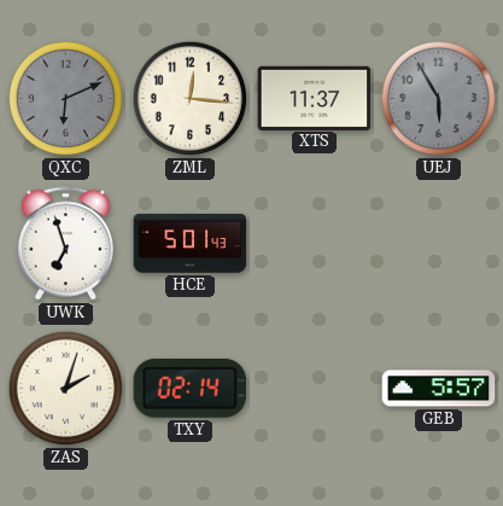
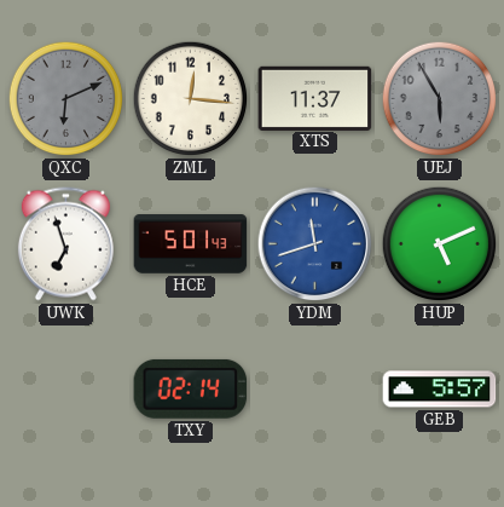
YDM: none -> 11:42 (315, 244)
HUP: none -> 5:11 (440, 244)
ZAS: 2:03 -> none (66, 389)
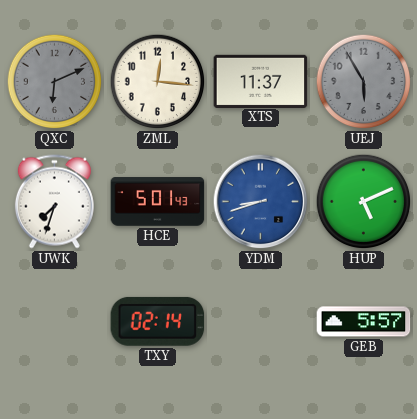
UWK: 6:57 -> 7:33 (54, 202)
YDM: 11:42 -> 8:42 (261, 202)
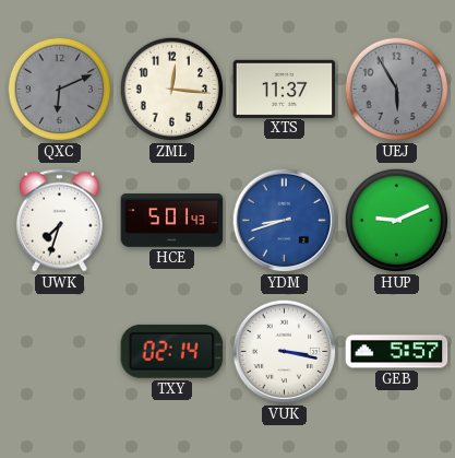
HUP: 5:11 -> 9:11 (397, 221)
VUK: none -> 3:17 (285, 352)
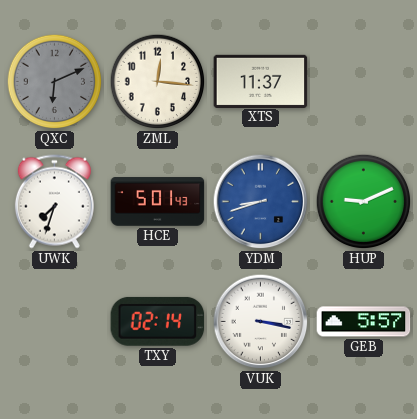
UEJ: 5:55 -> none (397, 90)
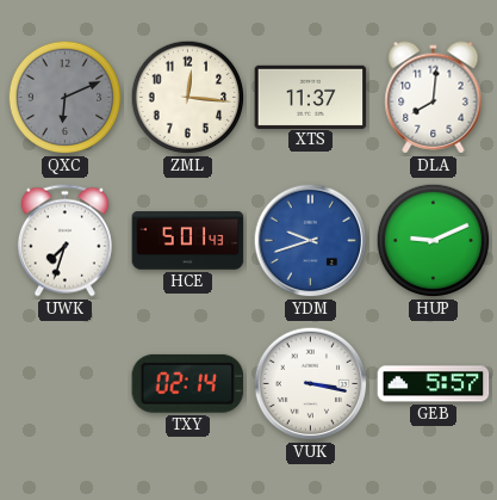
DLA: none -> 8:01 (434, 98)
YDM: 8:42 -> 9:42 (311, 241)
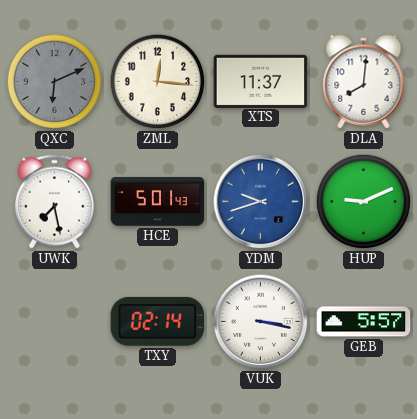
UWK: 7:33 -> 7:28 (54, 202)
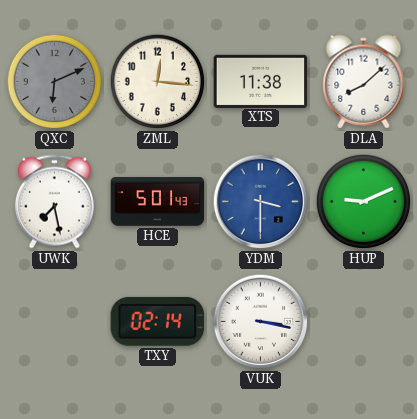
XTS: 11:37 -> 11:38 (261, 81)
DLA: 8:01 -> 8:08 (364, 82)
YDM: 9:42 -> 3:30 (261, 202)
GEB: 5:57 -> none (364, 322)
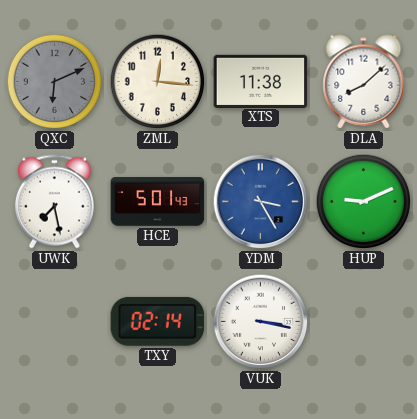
YDM: 3:30 -> 3:25 (261, 202)
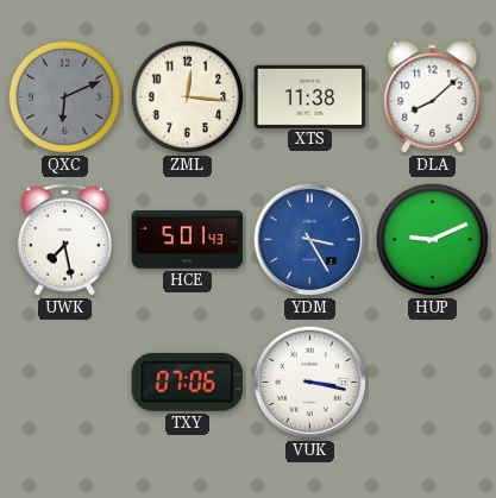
TXY: 02:14 -> 07:06 (188, 382)
